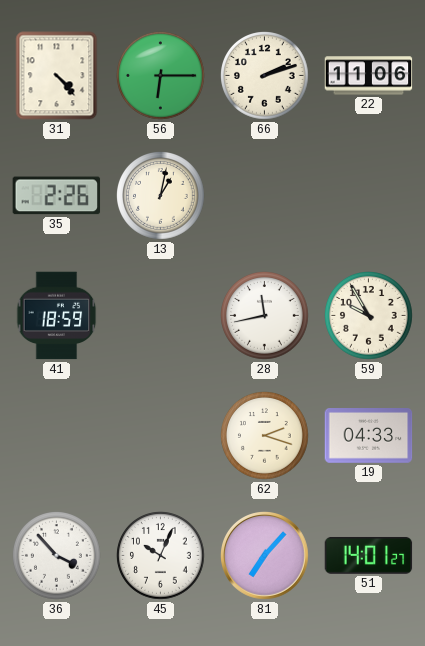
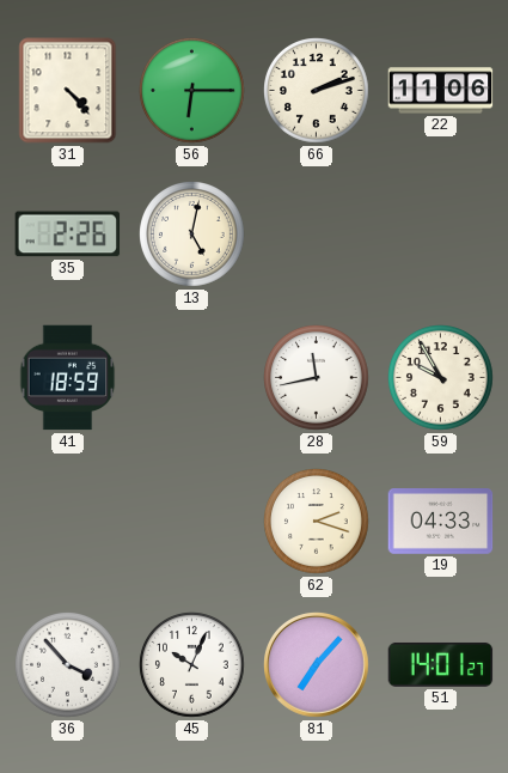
13: 1:02 -> 5:02 (192, 235)
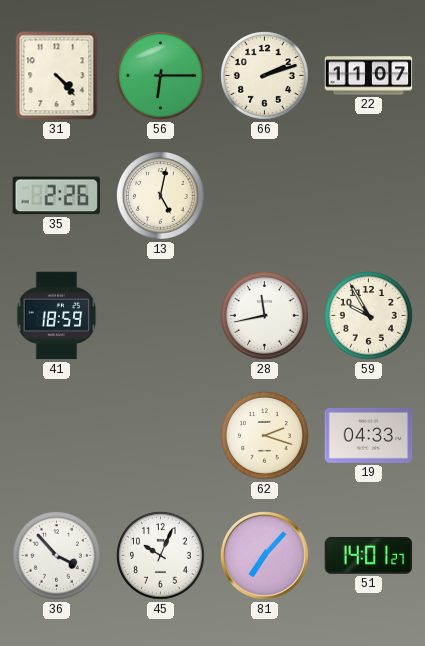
22: 11:06 -> 11:07 (369, 76)
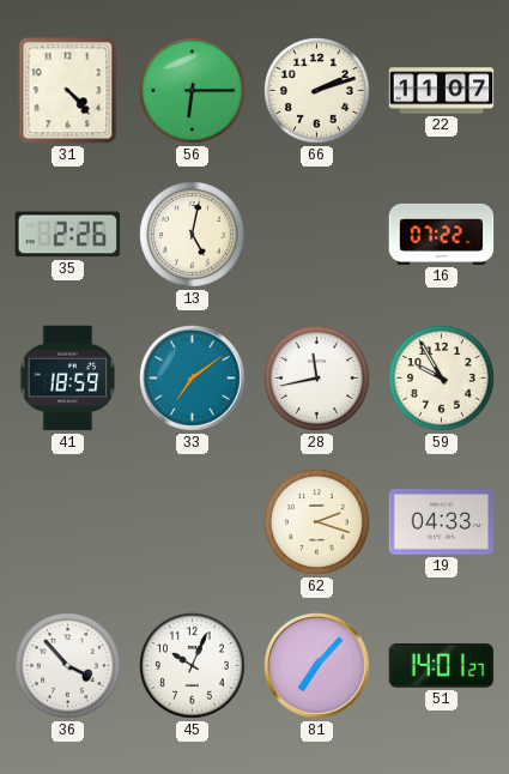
16: none -> 07:22 (442, 234)
33: none -> 7:09 (193, 379)
